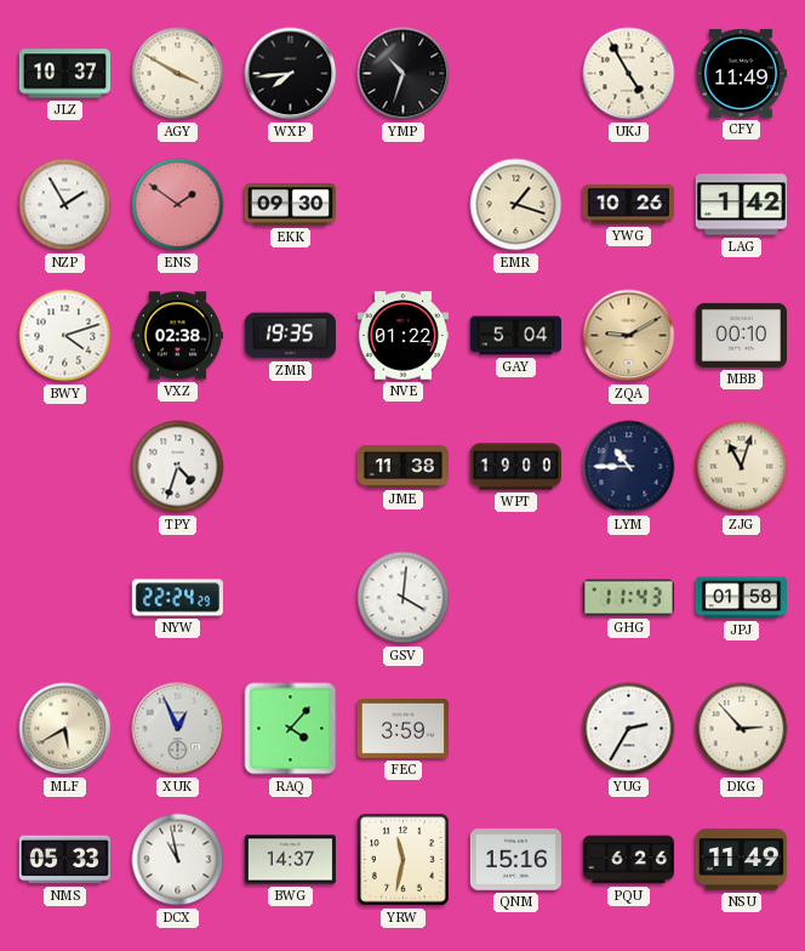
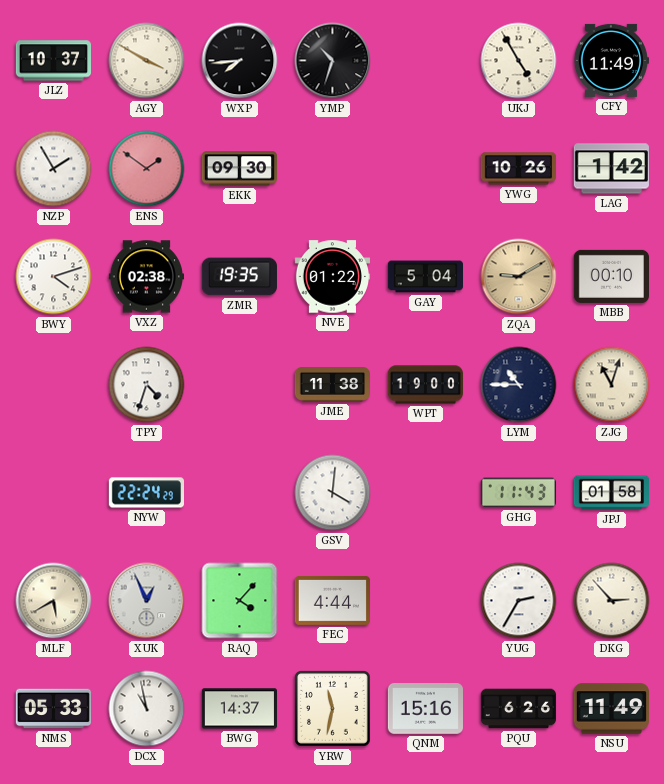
EMR: 1:18 -> none (516, 205)
FEC: 3:59 -> 4:44 (332, 600)
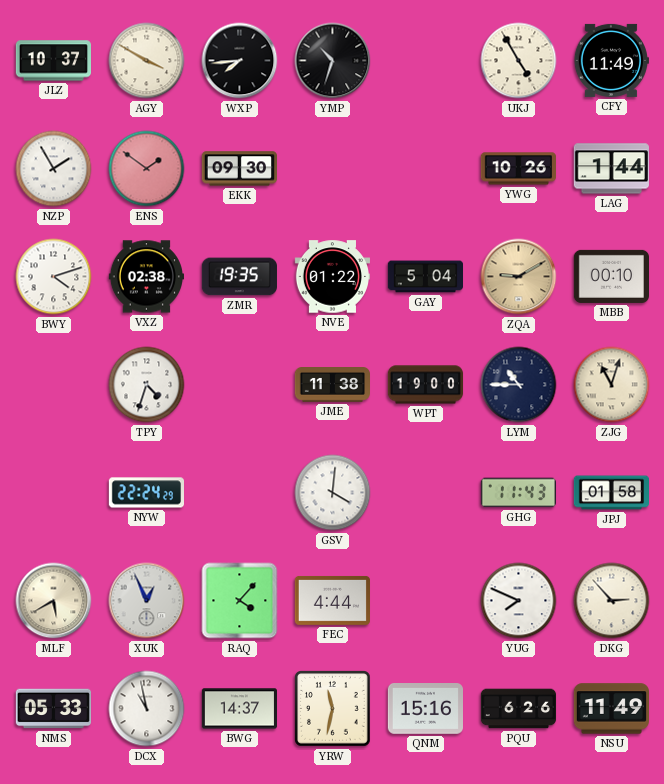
LAG: 1:42 -> 1:44 (611, 169)
YUG: 2:35 -> 7:49 (519, 601)
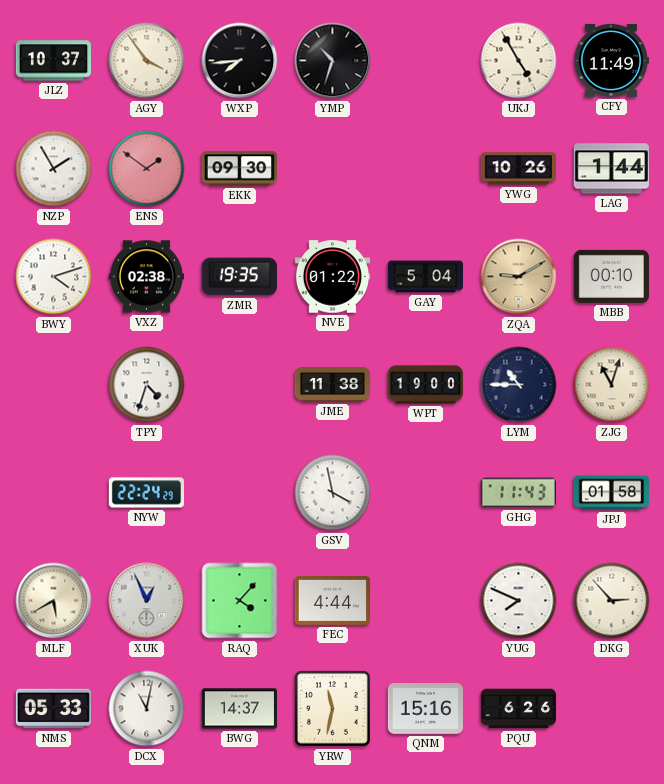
AGY: 3:50 -> 3:54 (147, 61)
GSV: 4:01 -> 3:58 (333, 493)
DCX: 10:58 -> 11:02 (147, 709)
NSU: 11:49 -> none (611, 709)
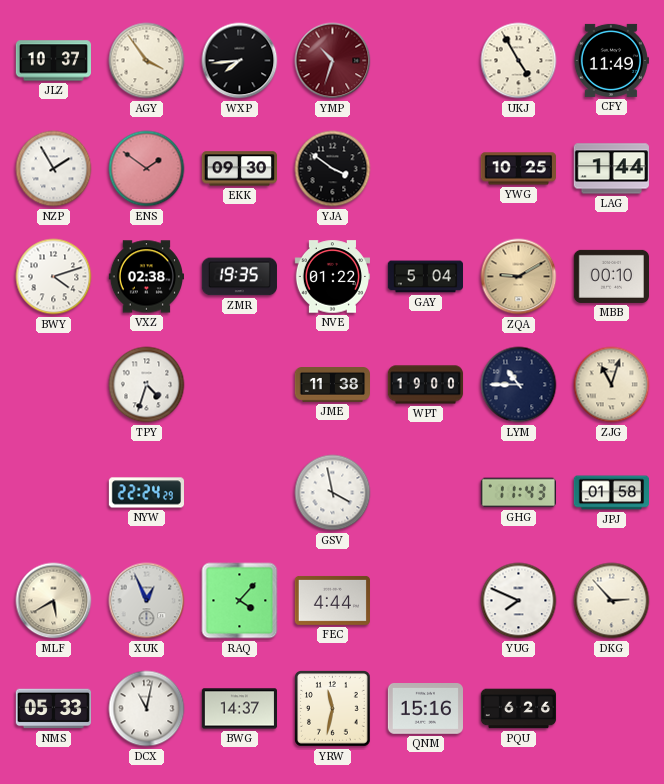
YMP dial: black -> burgundy (333, 61)
YJA: none -> 3:51 (333, 169)
YWG: 10:26 -> 10:25 (518, 169)
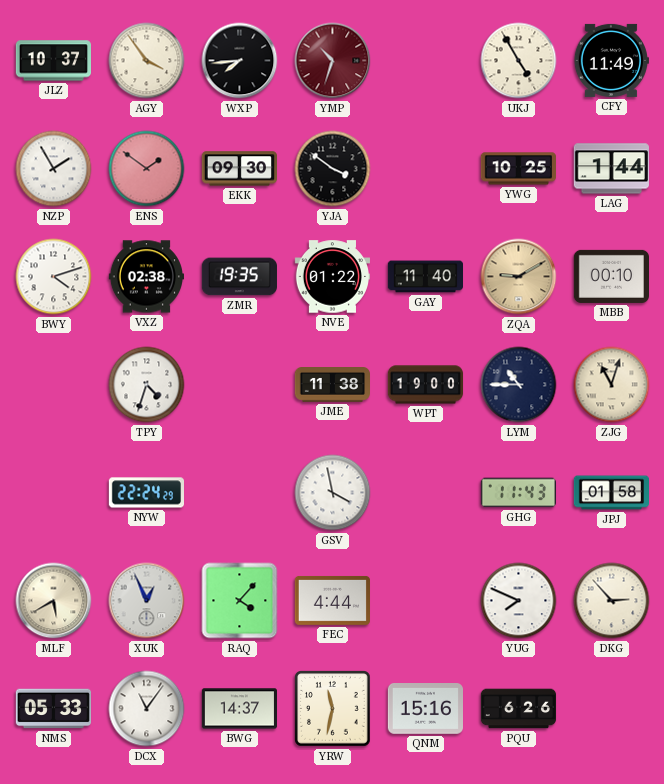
GAY: 5:04 -> 11:40 (425, 277)
DCX: 11:02 -> 11:06 (147, 709)
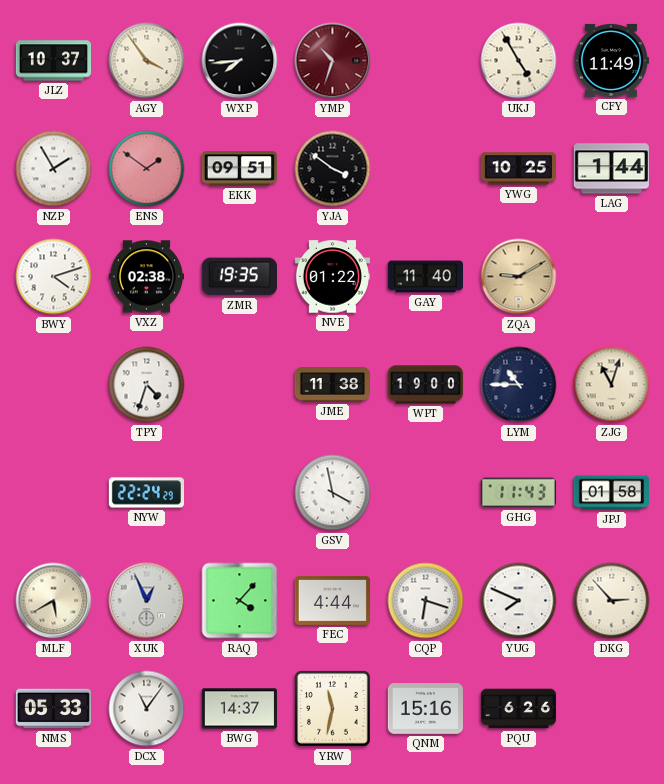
EKK: 09:30 -> 09:51 (239, 169)
MBB: 00:10 -> none (611, 276)
CQP: none -> 6:18 (426, 601)
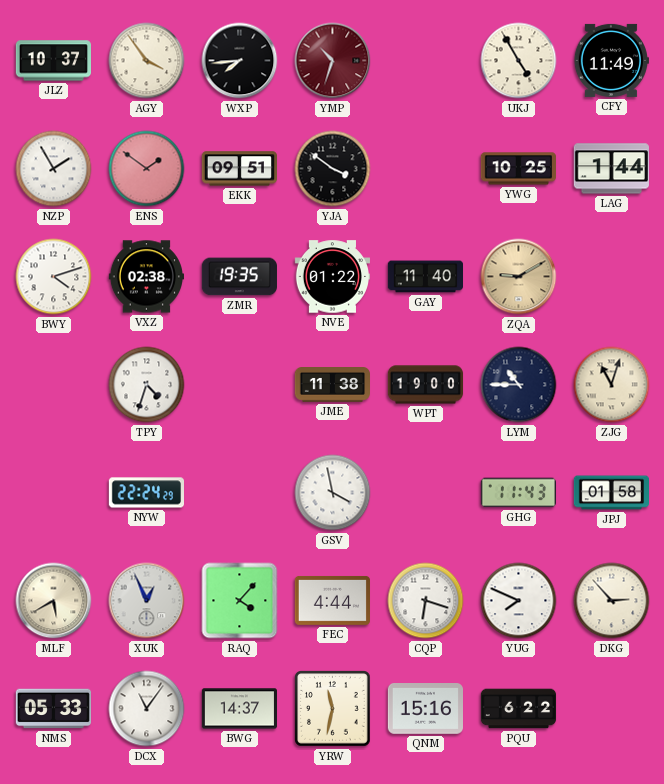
PQU: 6:26 -> 6:22 (519, 709)
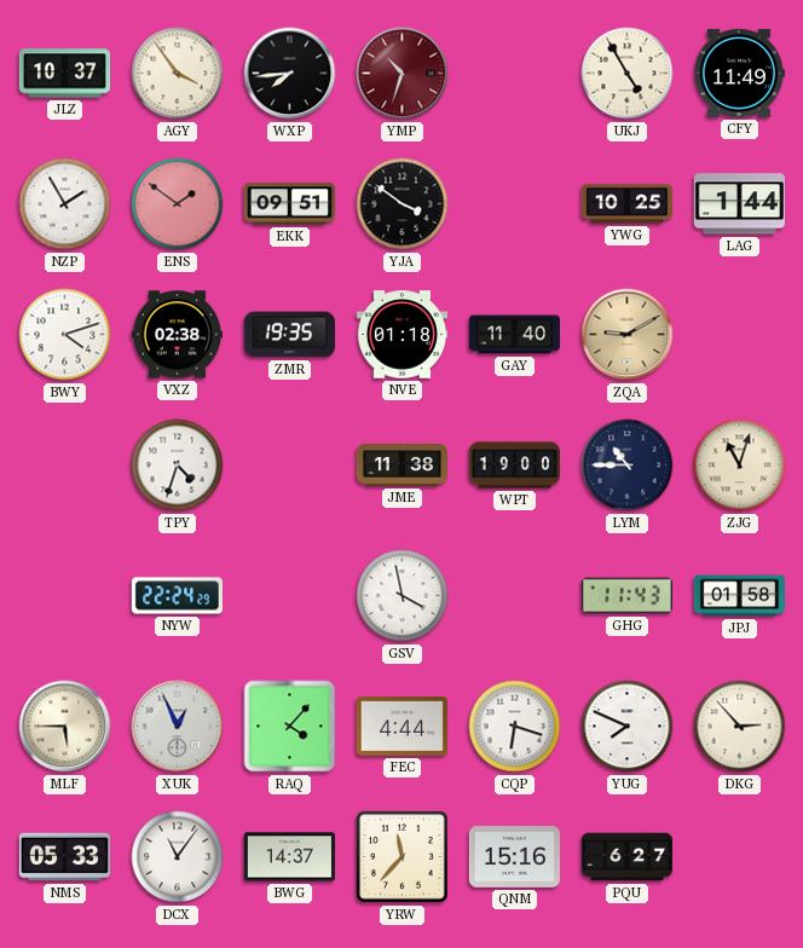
NVE: 01:22 -> 01:18 (401, 335)
MLF: 5:40 -> 5:45 (65, 727)
YRW: 11:32 -> 11:37 (403, 857)
PQU: 6:22 -> 6:27 (628, 857)
